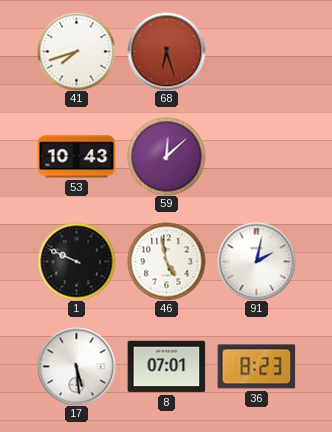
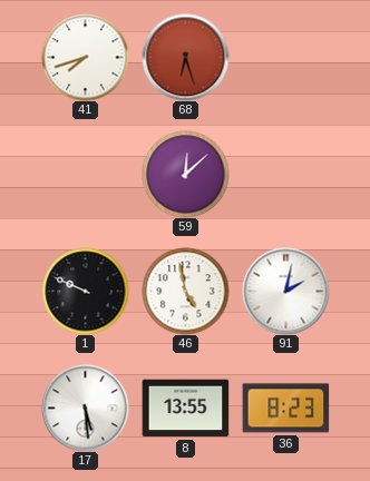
53: 10:43 -> none (76, 157)
8: 07:01 -> 13:55 (185, 409)
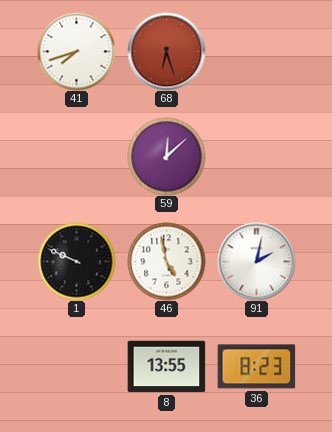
17: 5:29 -> none (85, 408)
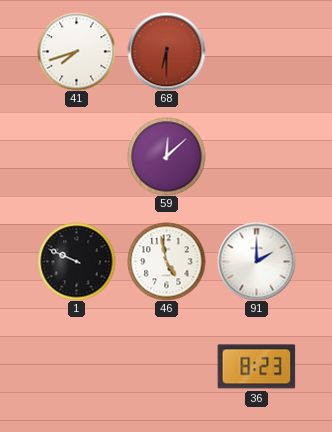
68: 6:27 -> 6:30 (166, 51)
91: 2:02 -> 2:00 (256, 261)
8: 13:55 -> none (166, 367)
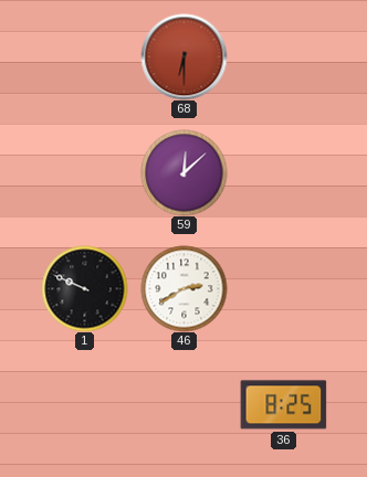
41: 7:42 -> none (76, 51)
46: 4:58 -> 2:40 (183, 288)
91: 2:00 -> none (256, 261)
36: 8:23 -> 8:25 (283, 405)
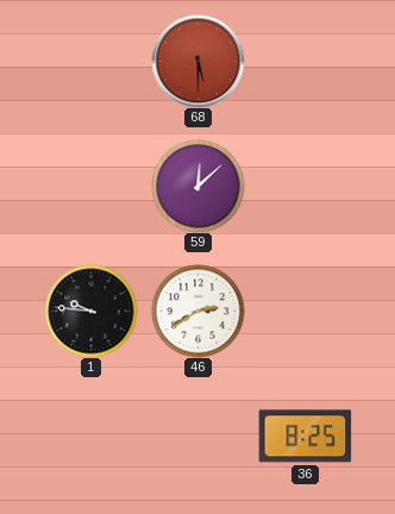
68: 6:30 -> 5:30 (197, 61)
1: 9:49 -> 9:46 (90, 311)
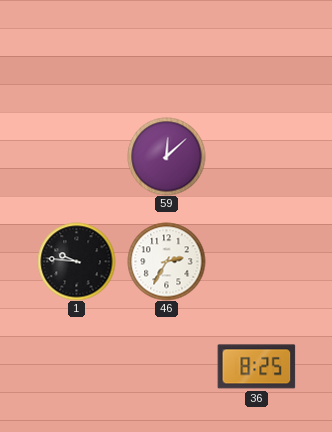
68: 5:30 -> none (197, 61)
46: 2:40 -> 2:35 (166, 261)
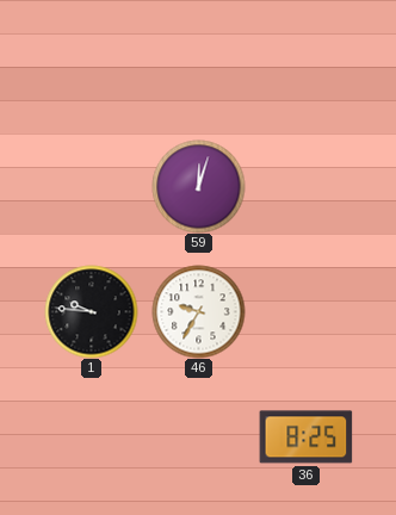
59: 12:08 -> 12:03 (198, 186)
46: 2:35 -> 9:35 (198, 311)
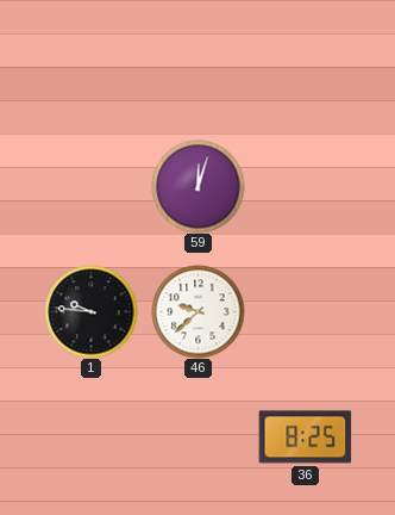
46: 9:35 -> 9:38 (197, 311)
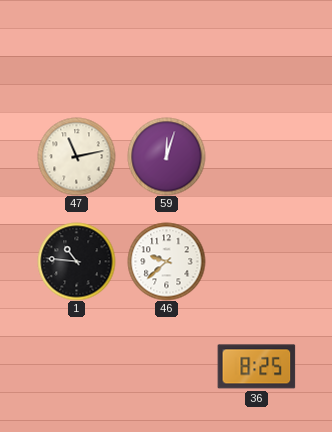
47: none -> 11:13 (76, 156)
1: 9:46 -> 10:46 (76, 261)
